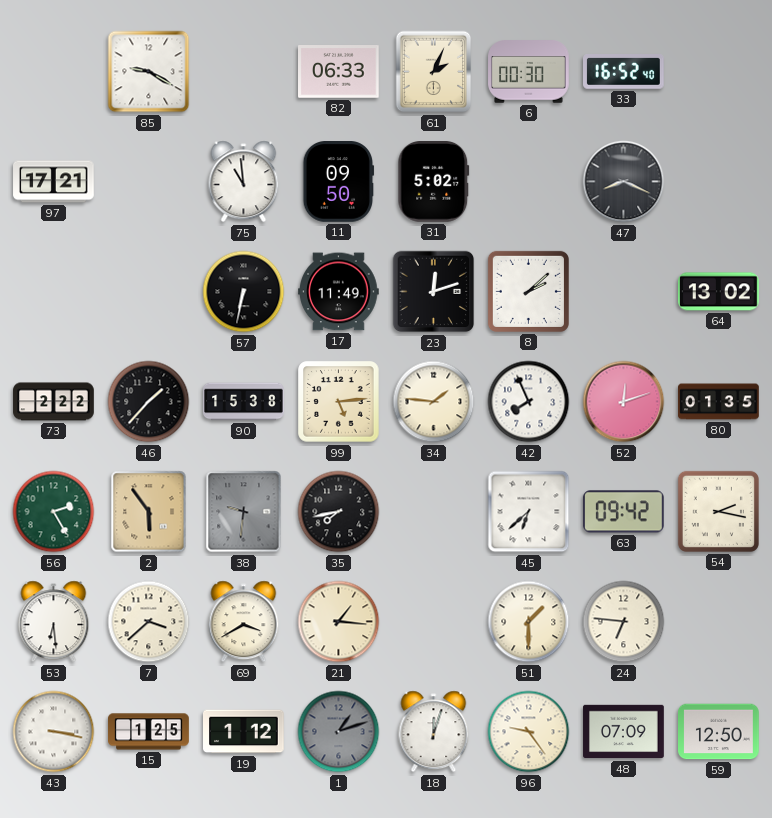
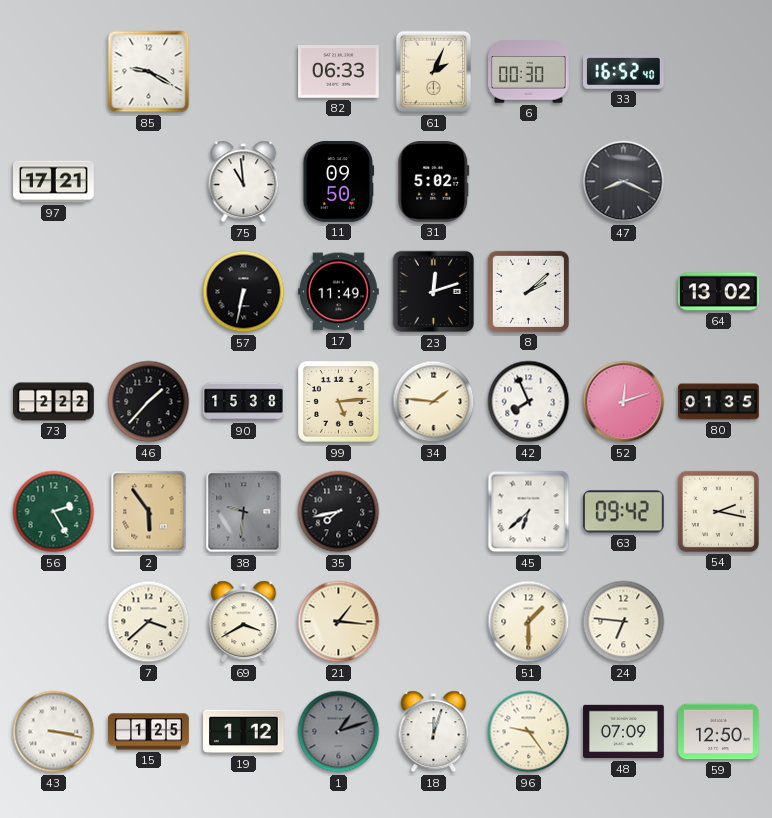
53: 6:29 -> none (54, 622)
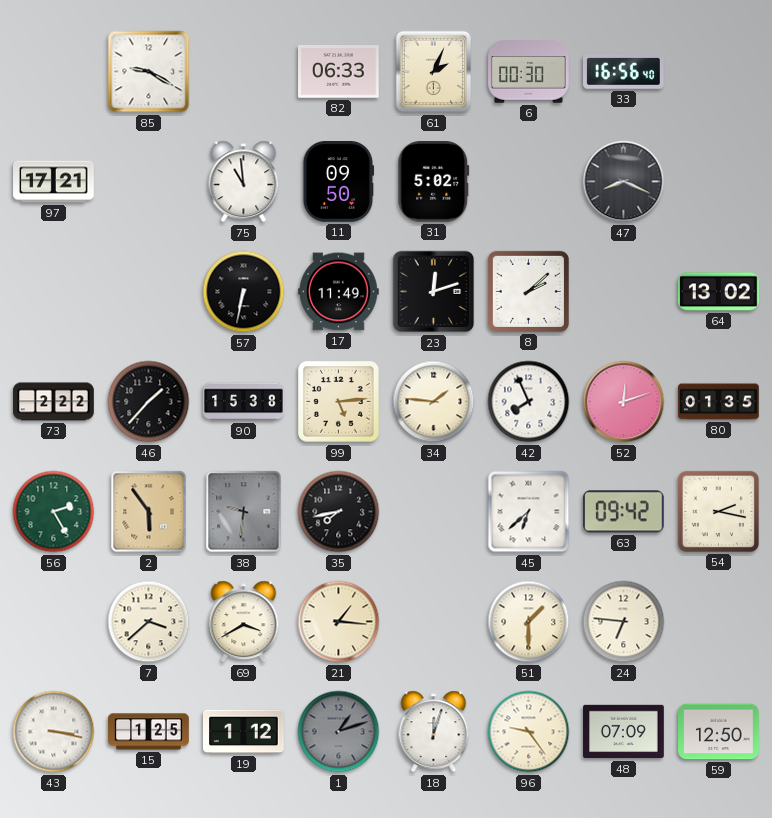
33: 16:52 -> 16:56 (624, 72)
